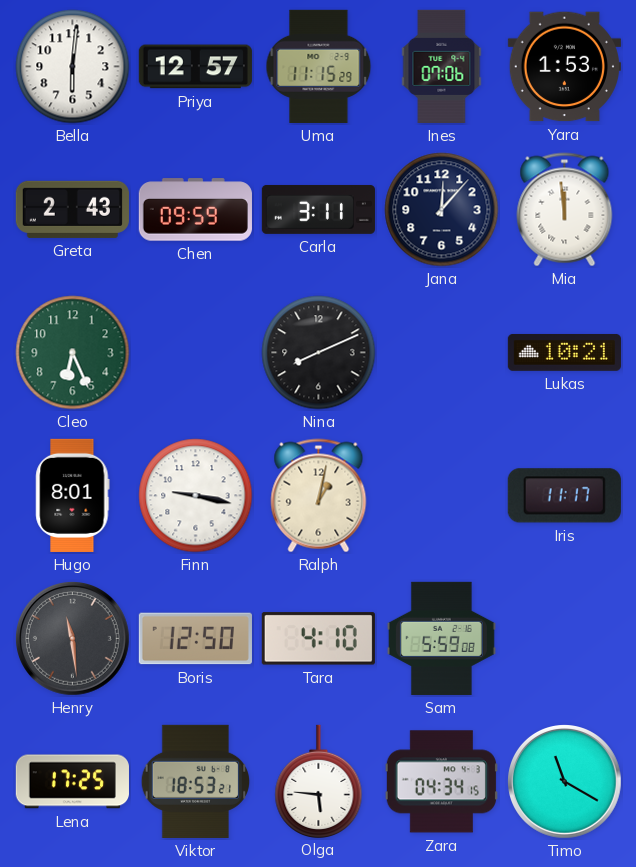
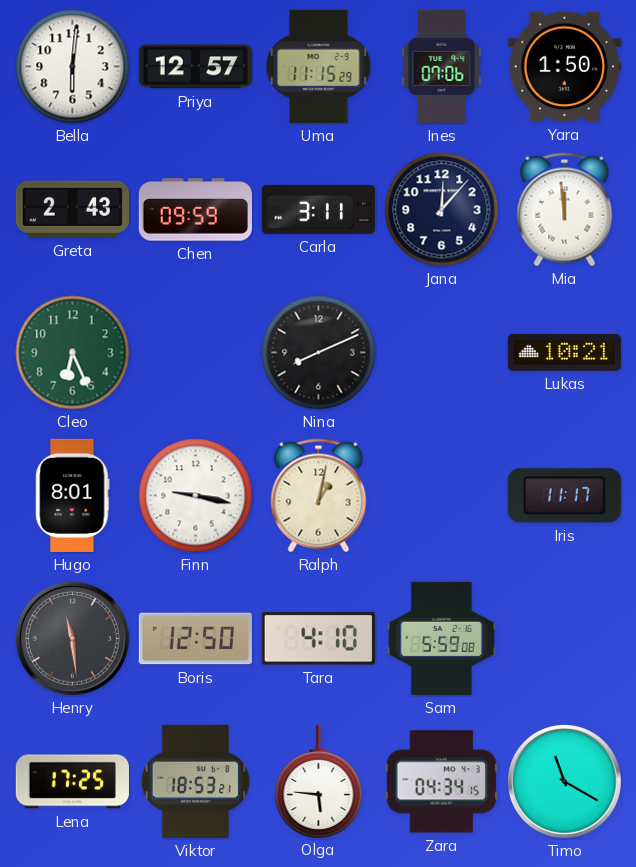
Yara: 1:53 -> 1:50 (564, 67)
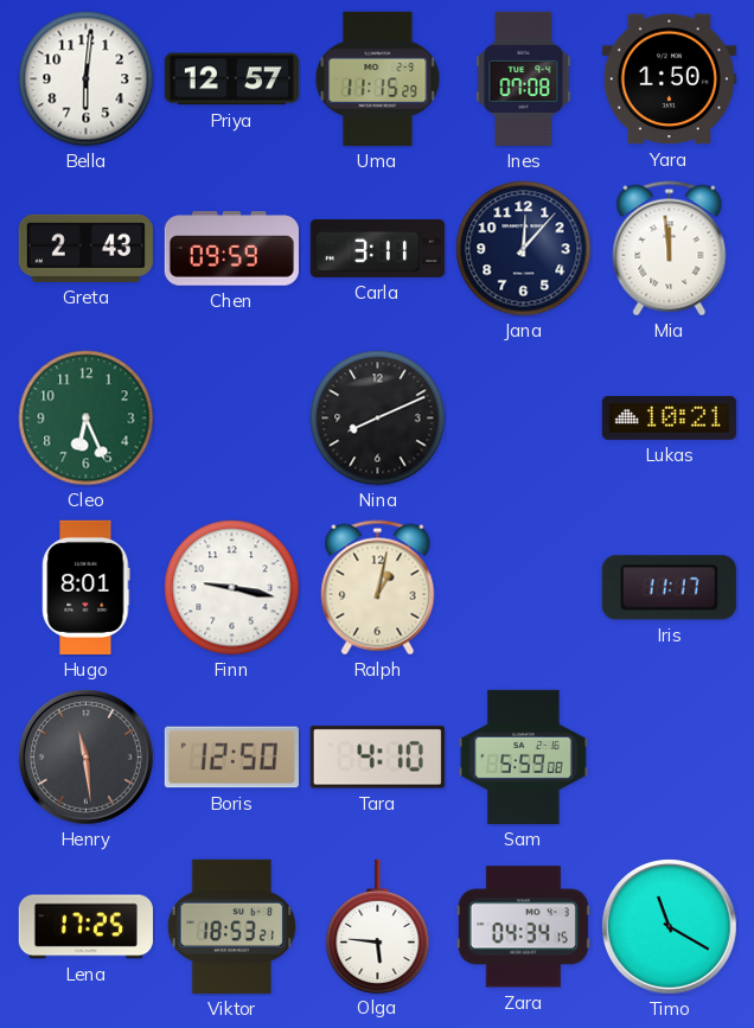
Ines: 07:06 -> 07:08 (524, 78)
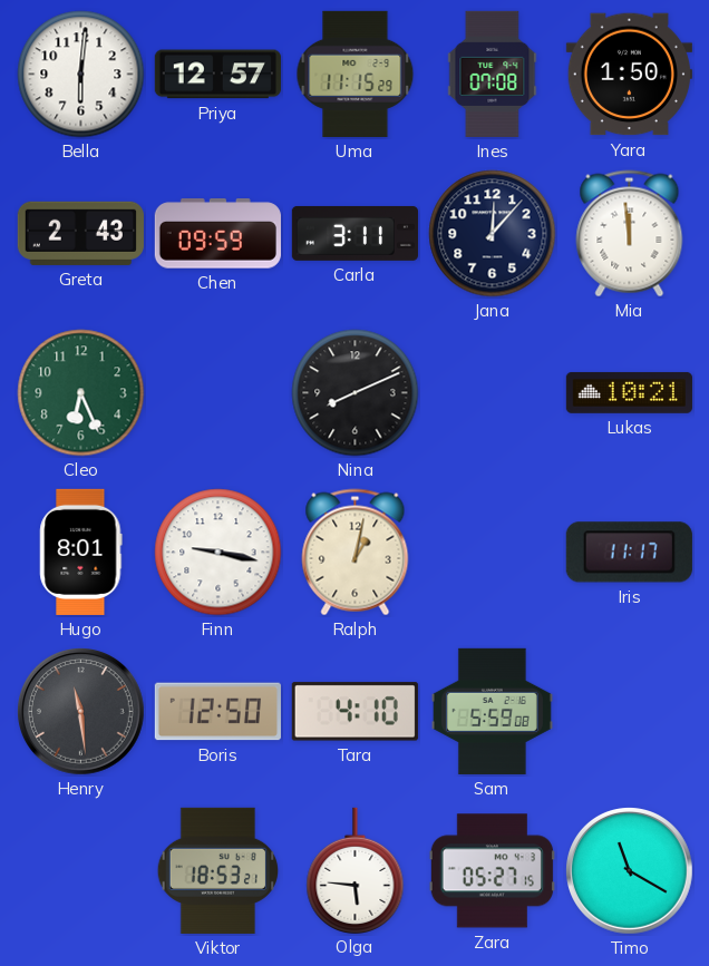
Lena: 17:25 -> none (85, 927)
Zara: 04:34 -> 05:27 (492, 871)
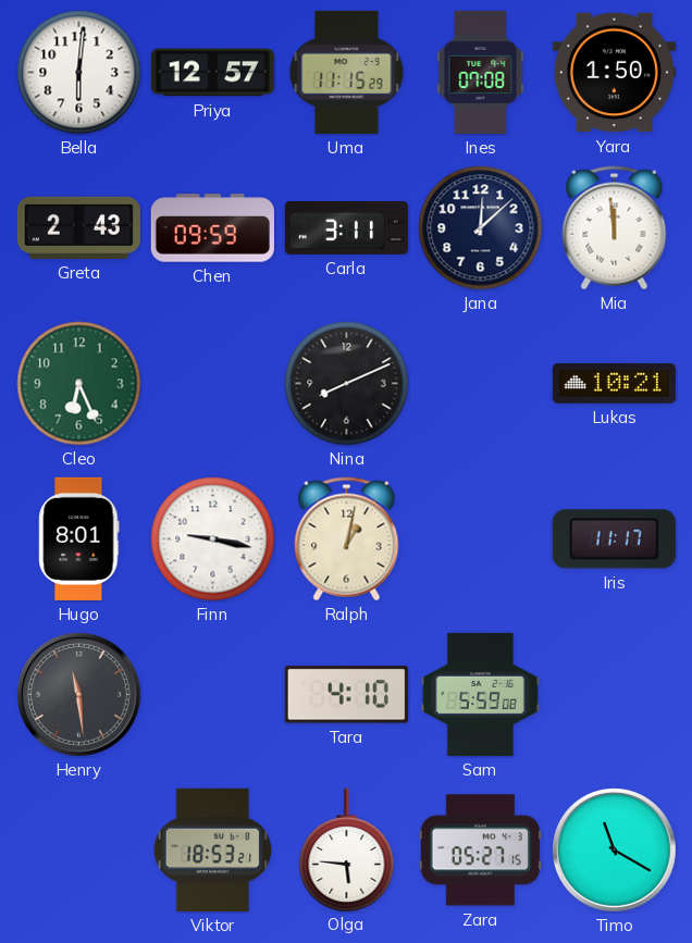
Jana: 12:07 -> 12:08 (481, 228)
Boris: 12:50 -> none (217, 712)
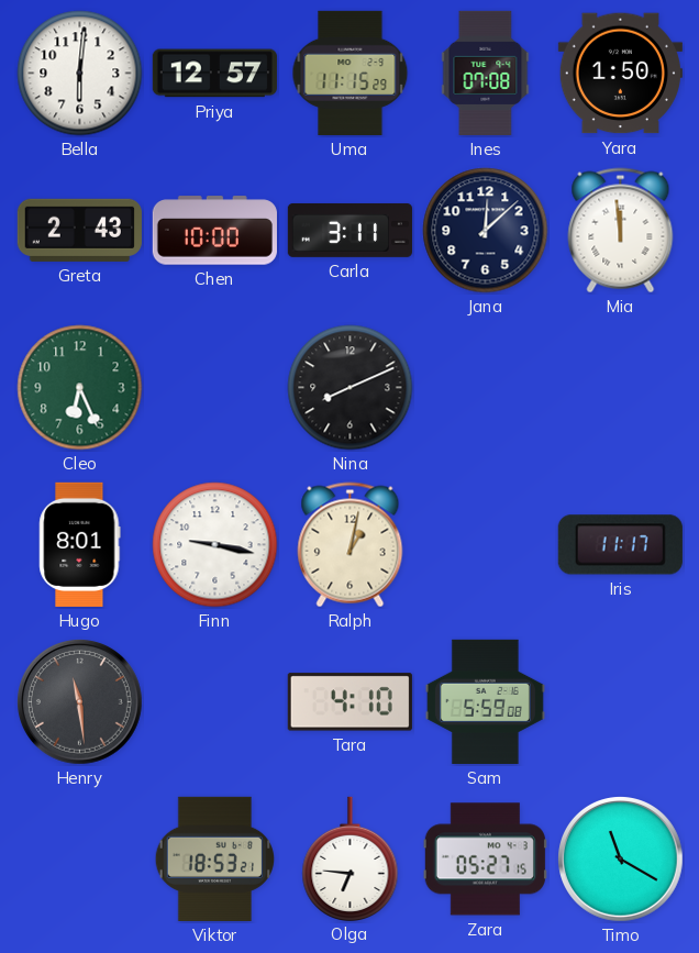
Chen: 09:59 -> 10:00 (214, 231)
Lukas: 10:21 -> none (614, 383)
Olga: 5:46 -> 6:46 (351, 858)
